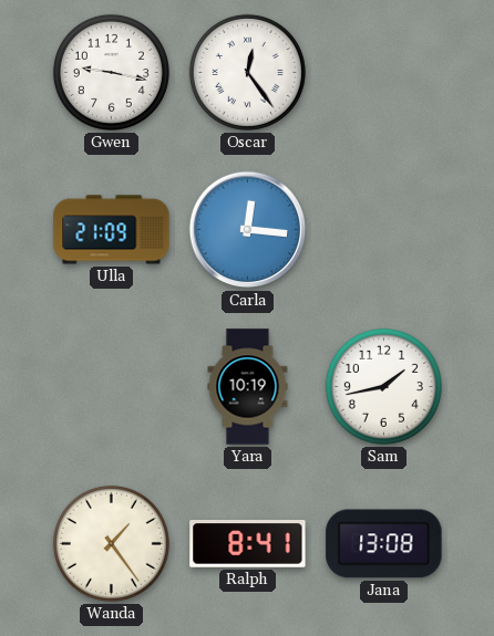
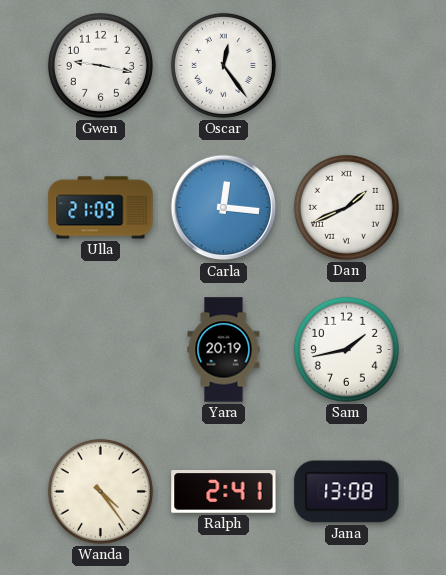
Dan: none -> 1:41 (346, 207)
Yara: 10:19 -> 20:19 (224, 350)
Wanda: 1:24 -> 4:24 (100, 491)
Ralph: 8:41 -> 2:41 (224, 492)
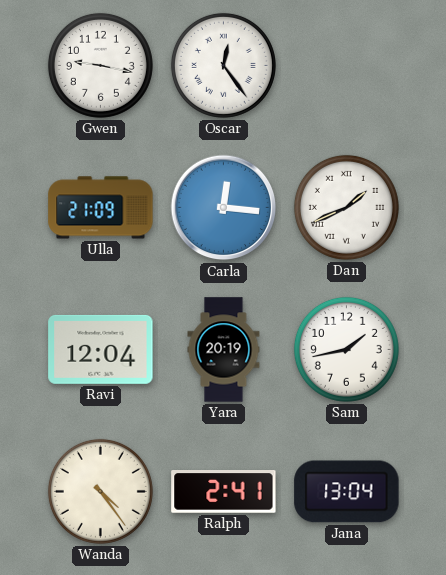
Ravi: none -> 12:04 (101, 349)
Jana: 13:08 -> 13:04 (347, 492)
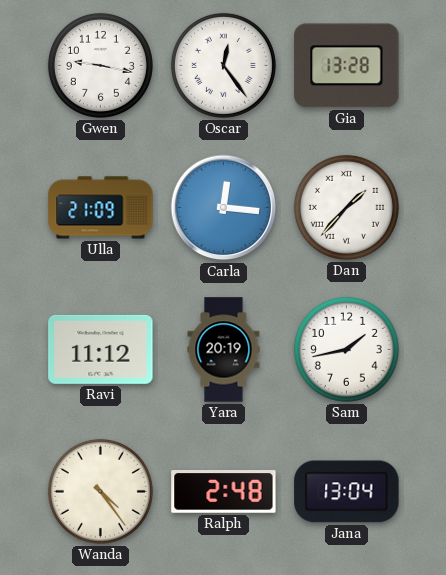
Gia: none -> 13:28 (347, 66)
Dan: 1:41 -> 1:37 (346, 207)
Ravi: 12:04 -> 11:12 (101, 349)
Ralph: 2:41 -> 2:48 (224, 492)
